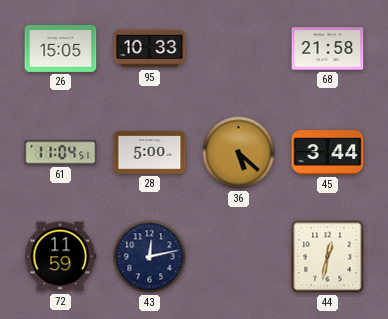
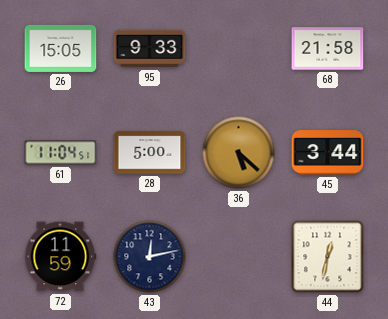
95: 10:33 -> 9:33 (150, 49)
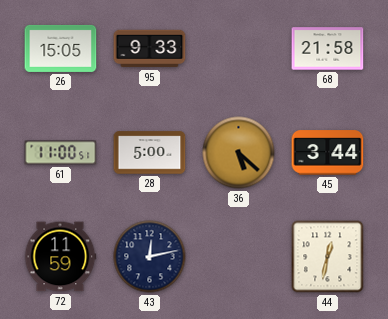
61: 11:04 -> 11:00 (61, 153)
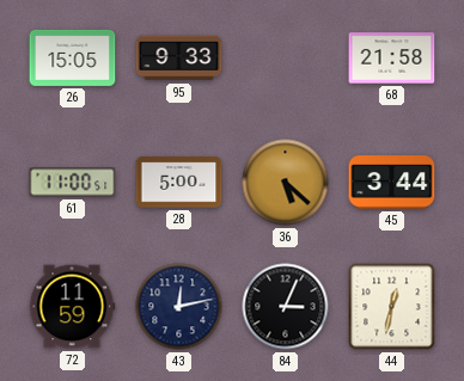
84: none -> 3:04 (286, 307)
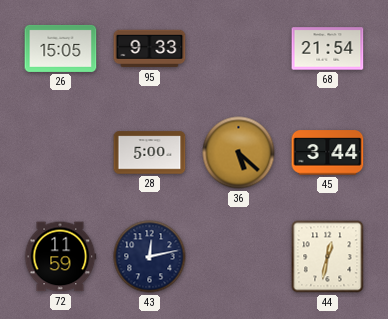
68: 21:58 -> 21:54 (328, 49)
61: 11:00 -> none (73, 183)
84: 3:04 -> none (286, 307)
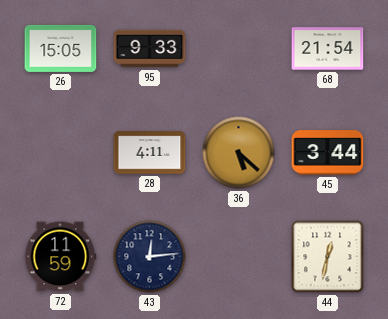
28: 5:00 -> 4:11 (150, 153)
43: 12:13 -> 12:14 (150, 257)
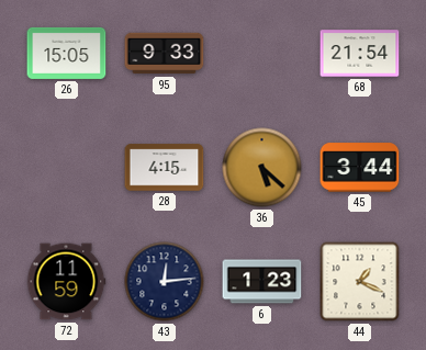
28: 4:11 -> 4:15 (165, 168)
6: none -> 1:23 (262, 282)
44: 12:32 -> 1:19 (360, 282)
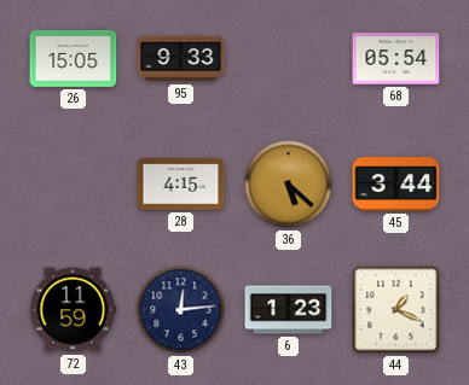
68: 21:54 -> 05:54 (396, 59)
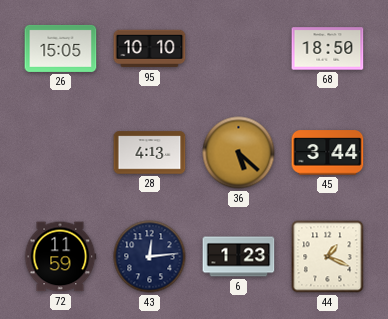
95: 9:33 -> 10:10 (150, 49)
68: 05:54 -> 18:50 (328, 49)
28: 4:15 -> 4:13 (150, 153)
